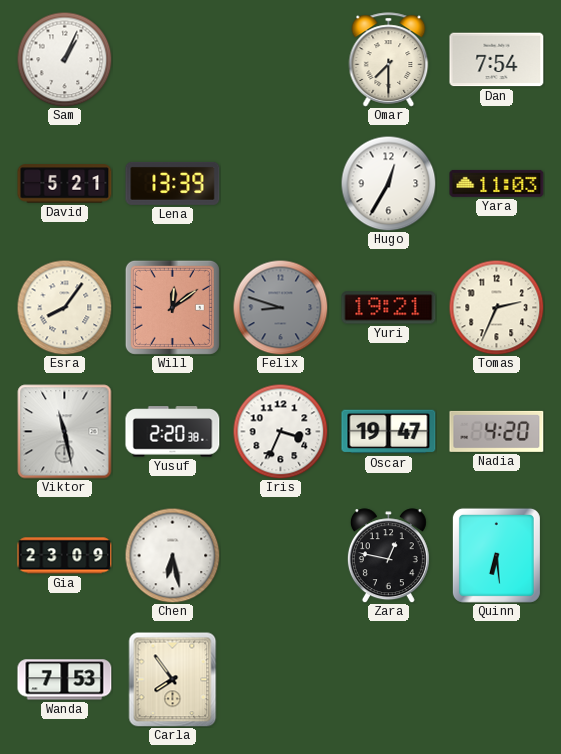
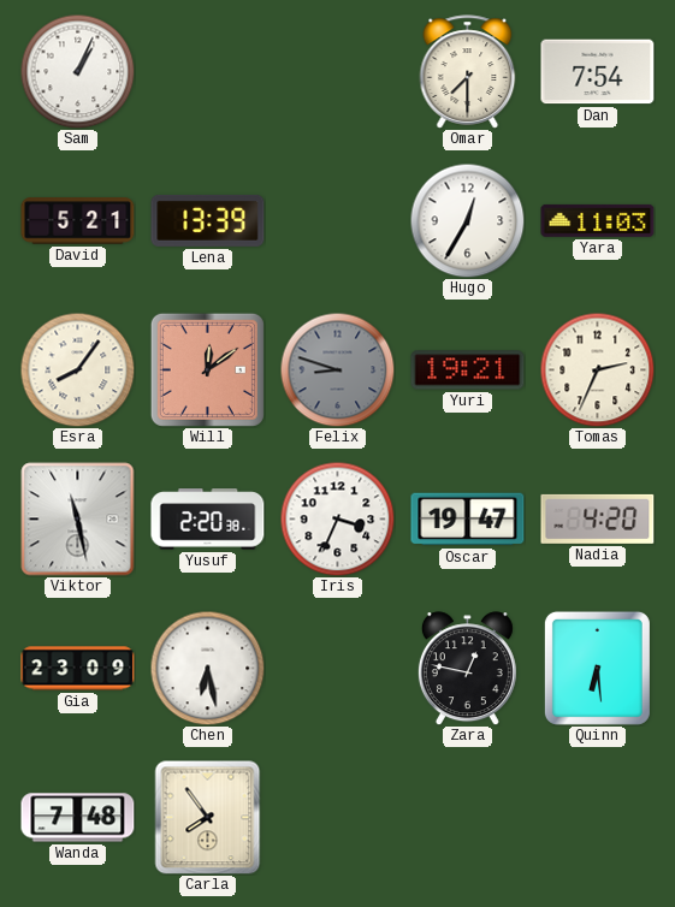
Wanda: 7:53 -> 7:48 (78, 818)
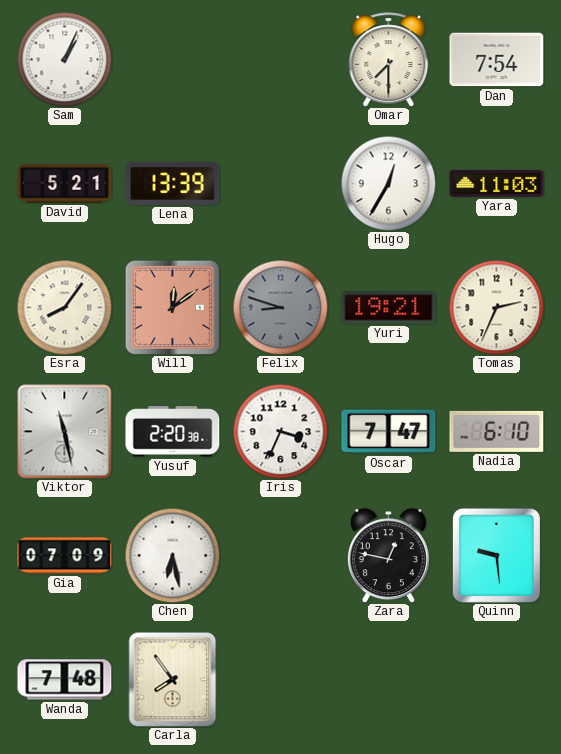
Oscar: 19:47 -> 7:47 (389, 432)
Nadia: 4:20 -> 6:10 (497, 431)
Gia: 23:09 -> 07:09 (65, 556)
Quinn: 6:29 -> 9:29 (496, 555)
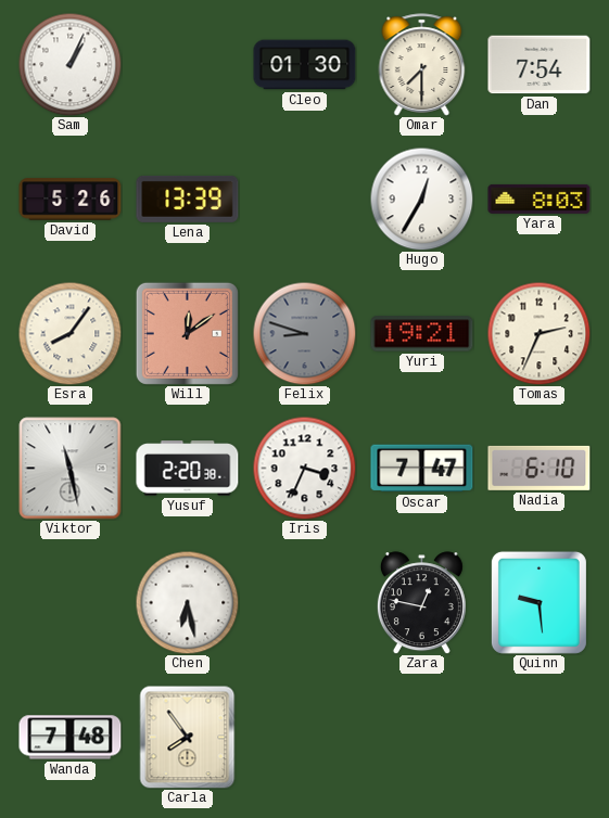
Cleo: none -> 01:30 (305, 65)
David: 5:21 -> 5:26 (71, 200)
Yara: 11:03 -> 8:03 (540, 199)
Gia: 07:09 -> none (65, 556)
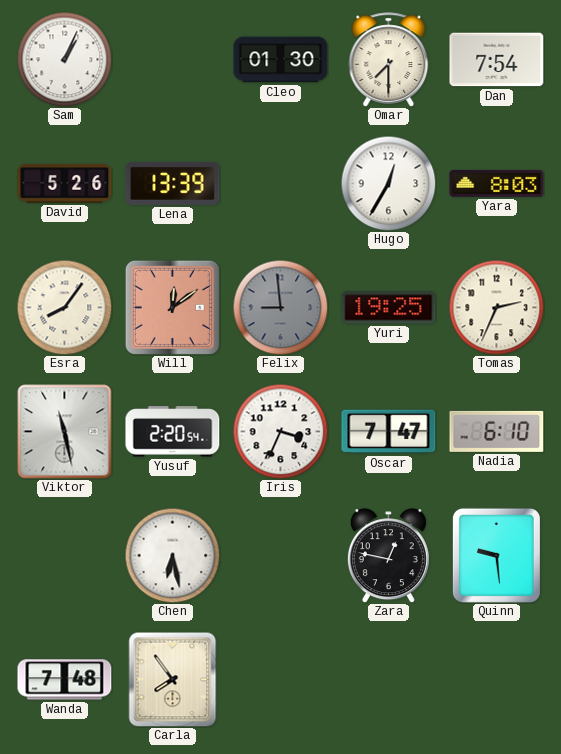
Felix: 8:48 -> 8:59 (280, 307)
Yuri: 19:21 -> 19:25 (389, 308)
Yusuf: 2:20:38 -> 2:20:54 (173, 432)
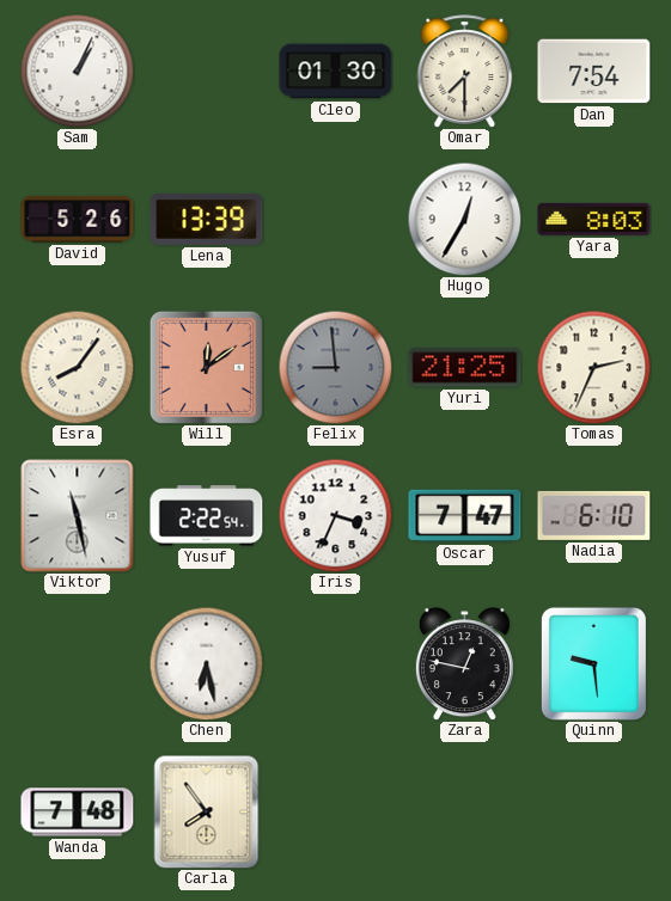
Yuri: 19:25 -> 21:25 (465, 368)
Yusuf: 2:20 -> 2:22 (207, 516)
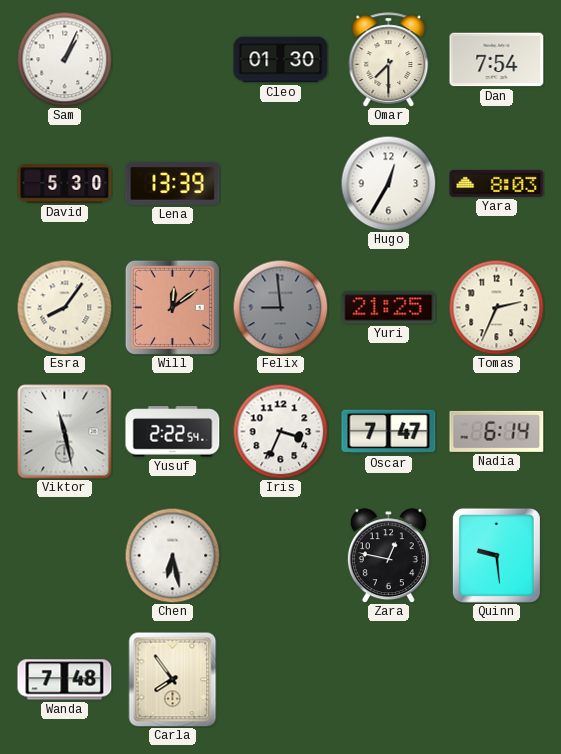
David: 5:26 -> 5:30 (65, 184)
Nadia: 6:10 -> 6:14 (497, 431)
